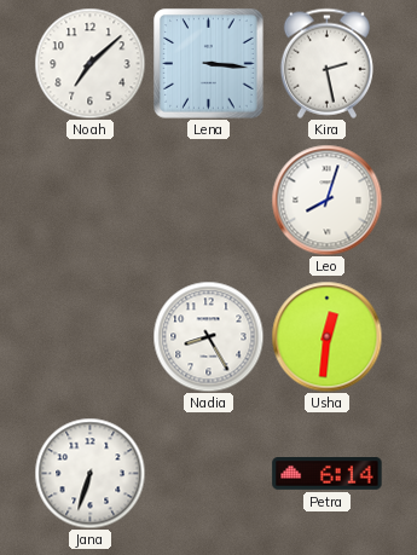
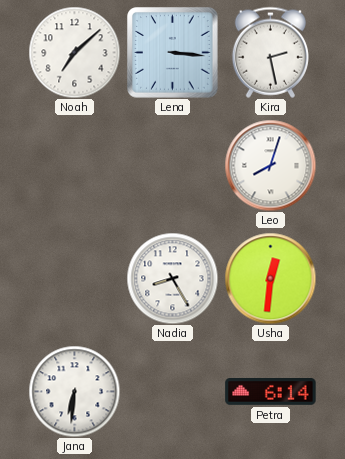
Jana: 6:33 -> 6:31 (74, 391)
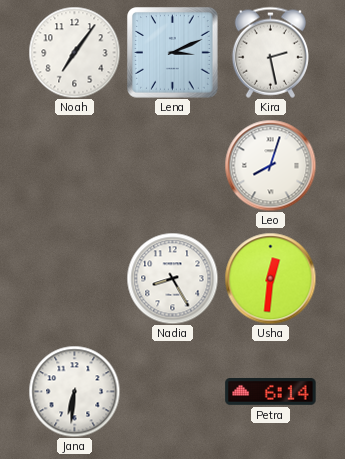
Noah: 7:08 -> 7:06 (74, 52)
Lena: 3:16 -> 3:11 (173, 53)
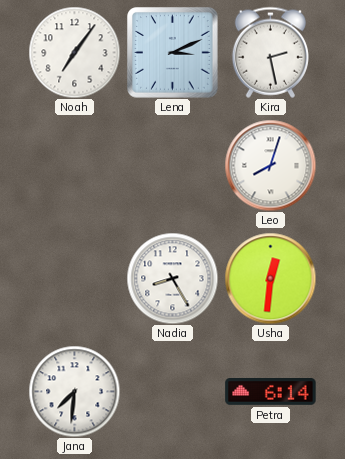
Jana: 6:31 -> 7:31 (74, 391)
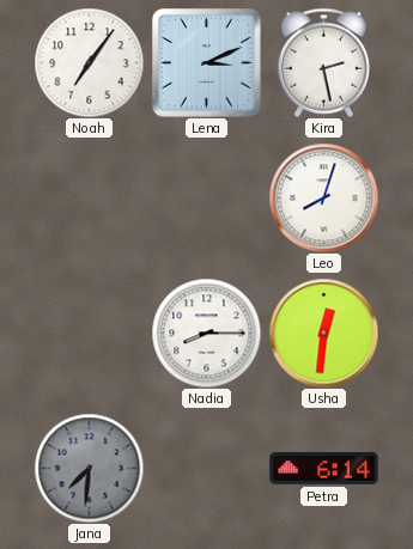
Nadia: 8:25 -> 8:15 (206, 333)
Jana dial: white -> grey (89, 468)
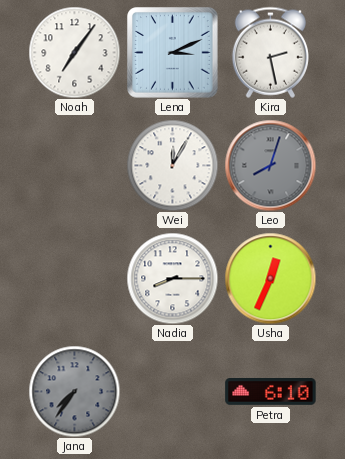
Wei: none -> 12:05 (172, 165)
Leo dial: white -> grey (270, 165)
Usha: 12:31 -> 12:34 (270, 278)
Jana: 7:31 -> 7:36 (74, 391)
Petra: 6:14 -> 6:10 (271, 392)
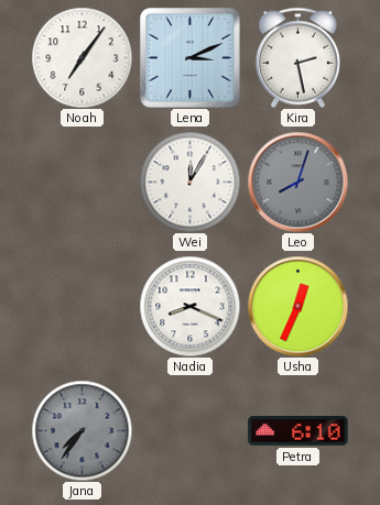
Nadia: 8:15 -> 8:19 (189, 306)
